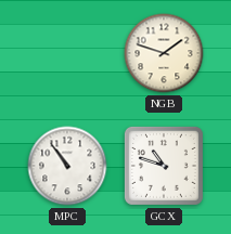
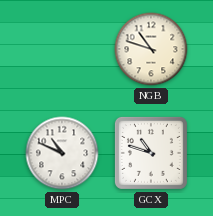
NGB: 1:48 -> 10:48 (151, 49)
MPC: 10:54 -> 10:49 (62, 153)
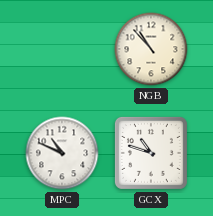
NGB: 10:48 -> 10:53 (151, 49)
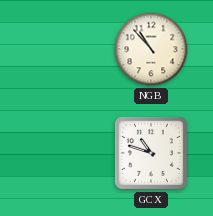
MPC: 10:49 -> none (62, 153)
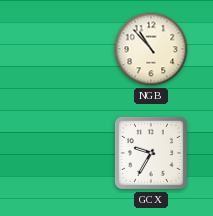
GCX: 10:48 -> 9:35 (151, 153)
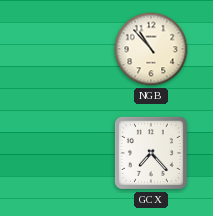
GCX: 9:35 -> 7:23 (151, 153)
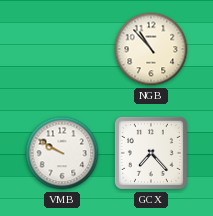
VMB: none -> 9:50 (62, 153)
